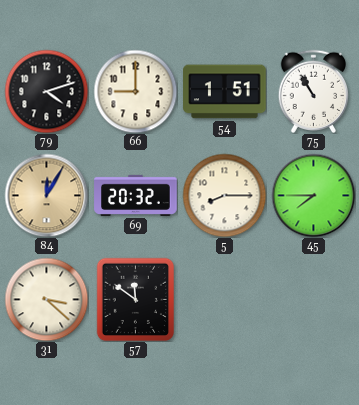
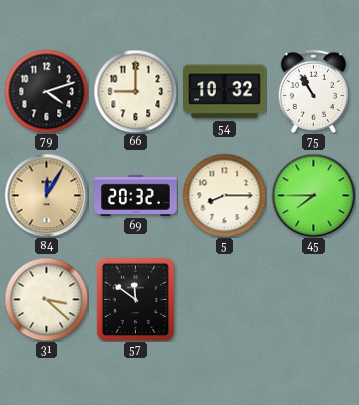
54: 1:51 -> 10:32 (225, 92)
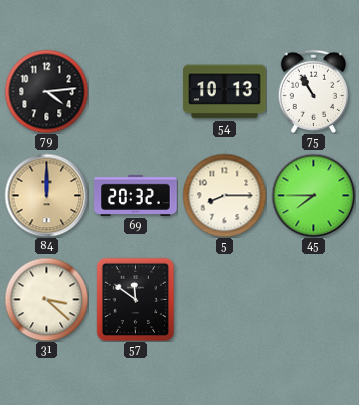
79: 4:12 -> 4:14 (46, 91)
66: 9:00 -> none (135, 91)
54: 10:32 -> 10:13 (225, 92)
84: 12:05 -> 12:00 (46, 195)
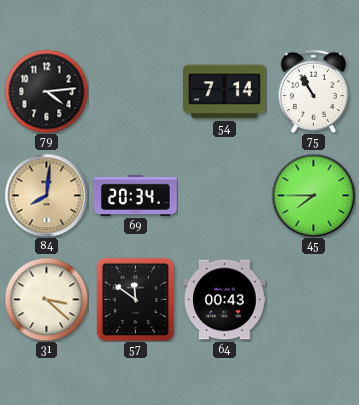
54: 10:13 -> 7:14 (225, 92)
84: 12:00 -> 8:01 (46, 195)
69: 20:32 -> 20:34 (136, 195)
5: 8:15 -> none (224, 195)
64: none -> 00:43 (225, 300)
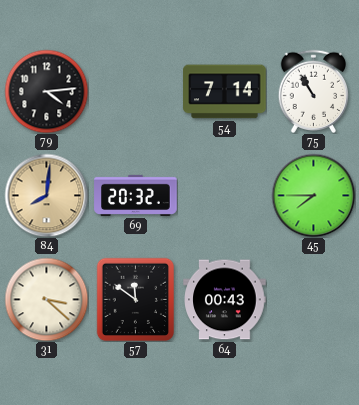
69: 20:34 -> 20:32 (136, 195)
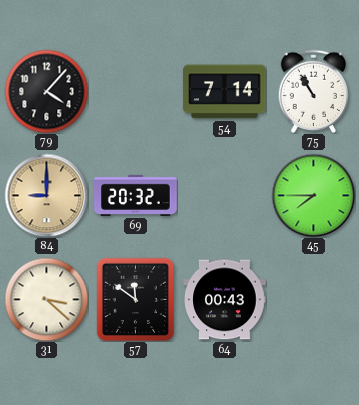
79: 4:14 -> 4:07 (46, 91)
84: 8:01 -> 9:00 (46, 195)
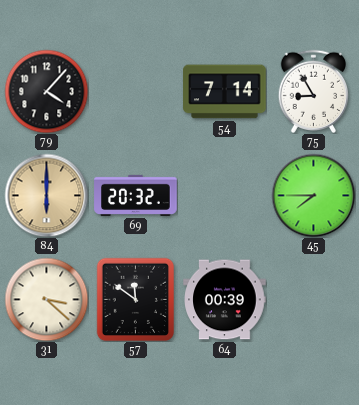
75: 10:55 -> 8:55 (314, 91)
84: 9:00 -> 6:00 (46, 195)
64: 00:43 -> 00:39 (225, 300)
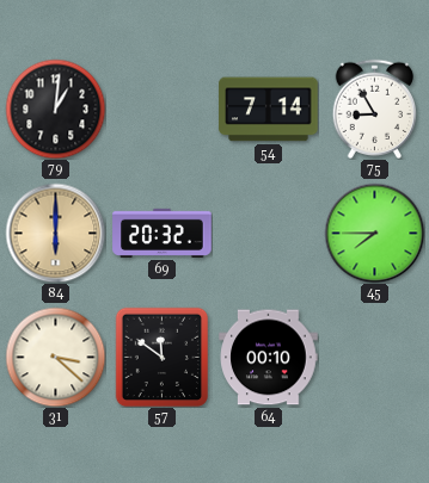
79: 4:07 -> 1:01 (55, 109)
64: 00:39 -> 00:10 (269, 358)
